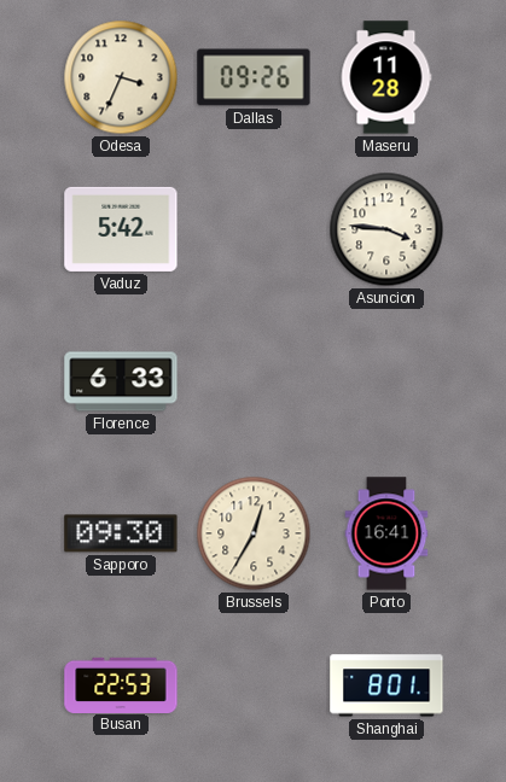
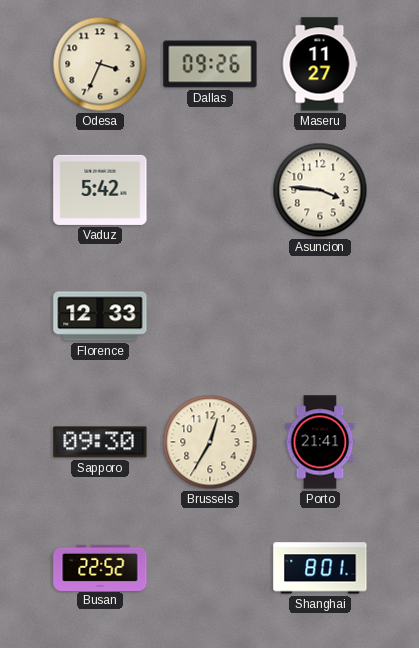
Maseru: 11:28 -> 11:27 (320, 64)
Florence: 6:33 -> 12:33 (100, 316)
Porto: 16:41 -> 21:41 (320, 442)
Busan: 22:53 -> 22:52 (100, 567)
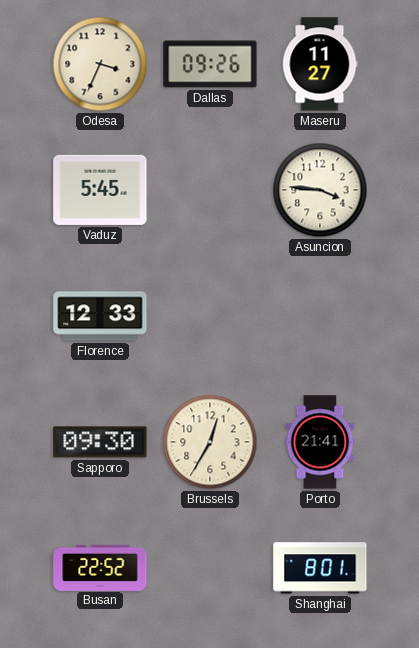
Vaduz: 5:42 -> 5:45 (100, 190)
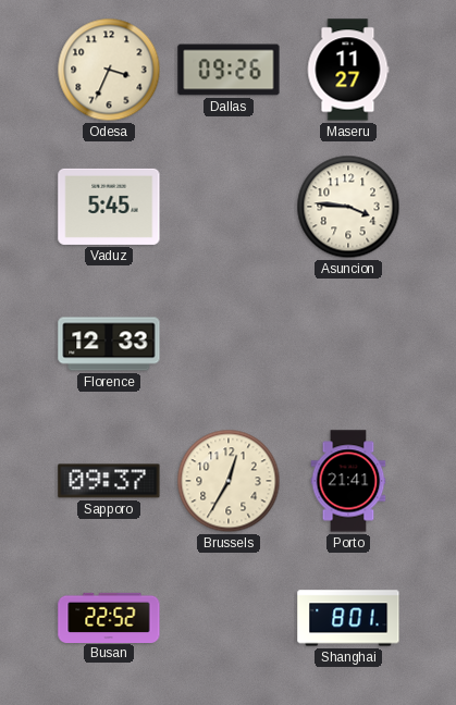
Sapporo: 09:30 -> 09:37 (109, 481)
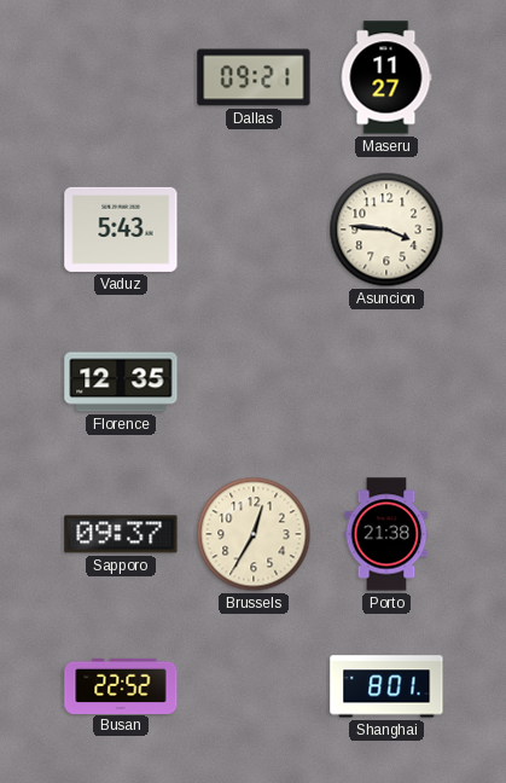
Odesa: 3:34 -> none (109, 70)
Dallas: 09:26 -> 09:21 (254, 77)
Vaduz: 5:45 -> 5:43 (121, 230)
Florence: 12:33 -> 12:35 (121, 382)
Porto: 21:41 -> 21:38 (386, 534)
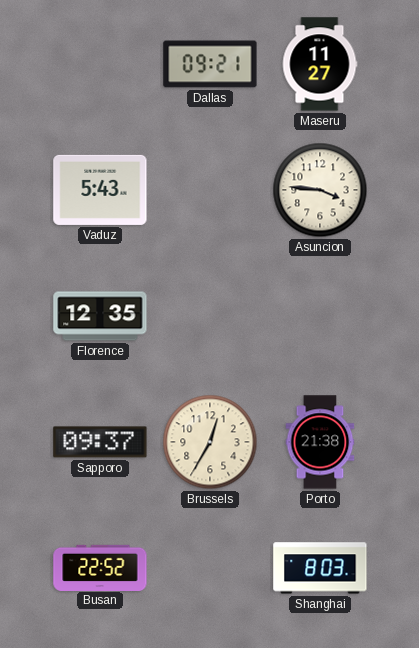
Shanghai: 8:01 -> 8:03 (320, 568)
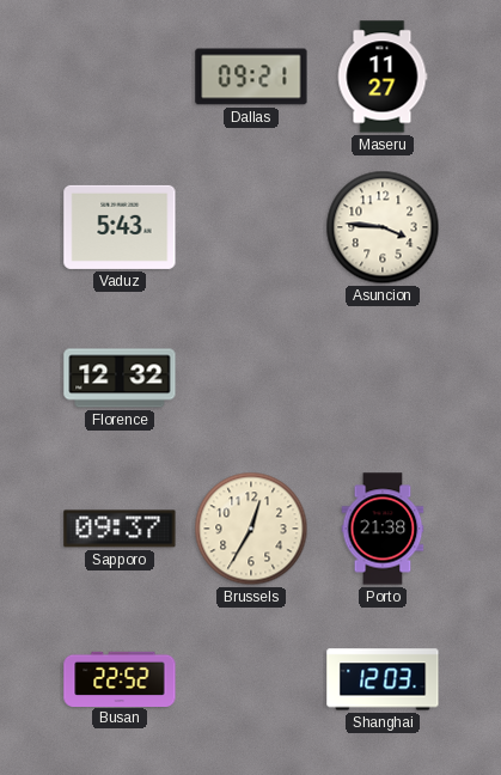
Florence: 12:35 -> 12:32 (120, 378)
Shanghai: 8:03 -> 12:03 (383, 679)
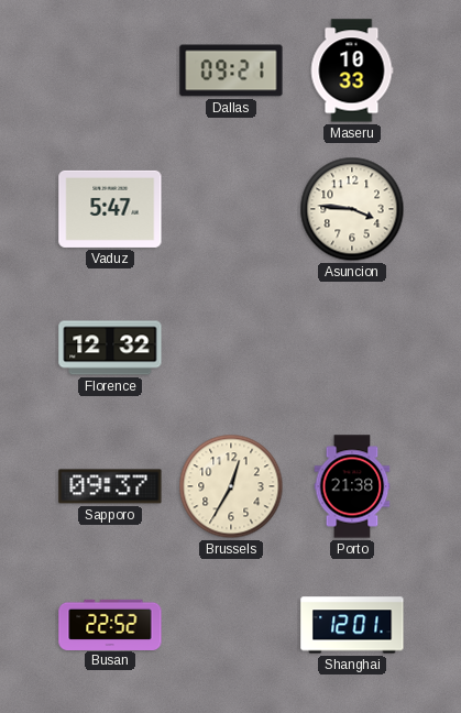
Maseru: 11:27 -> 10:33 (352, 70)
Vaduz: 5:43 -> 5:47 (110, 209)
Shanghai: 12:03 -> 12:01 (352, 625)
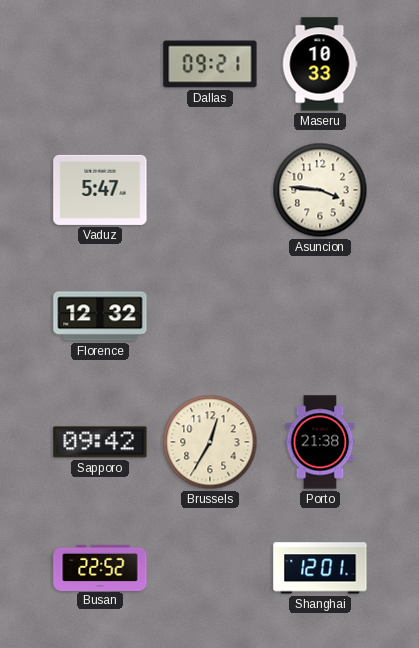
Sapporo: 09:37 -> 09:42 (100, 442)
